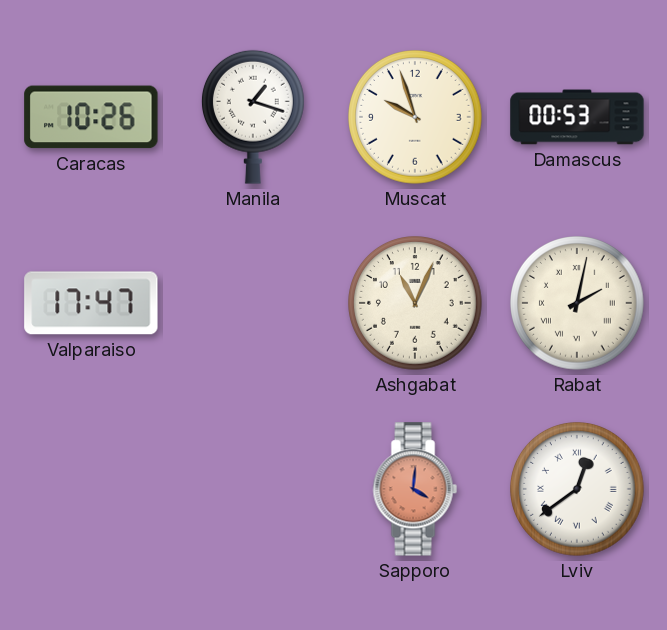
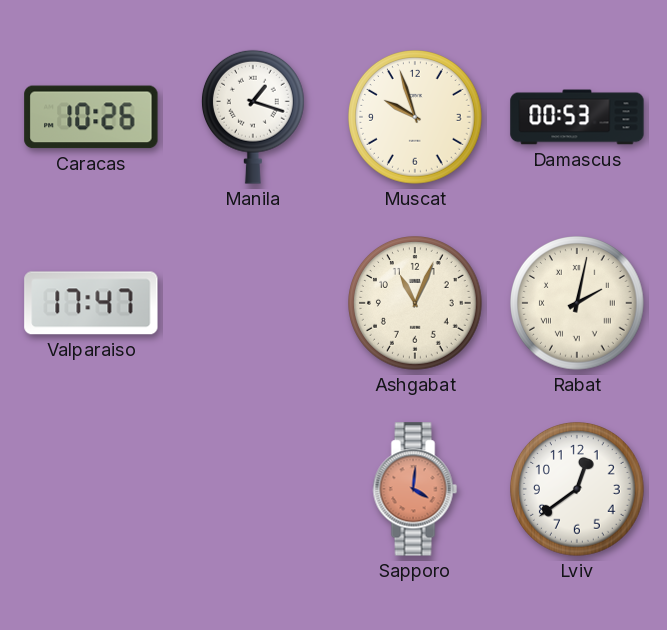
Lviv numerals: Roman -> Arabic (578, 490)
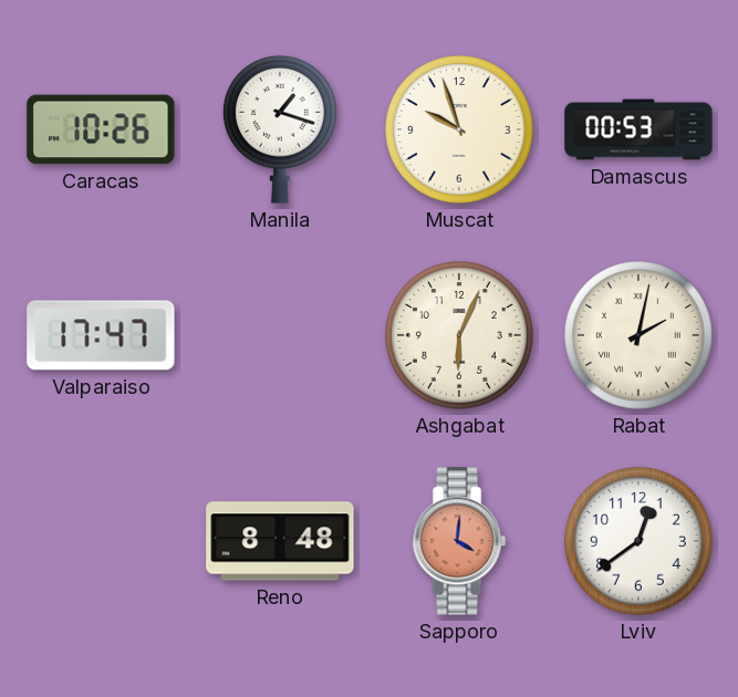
Ashgabat: 11:04 -> 6:04 (460, 336)
Reno: none -> 8:48 (280, 541)
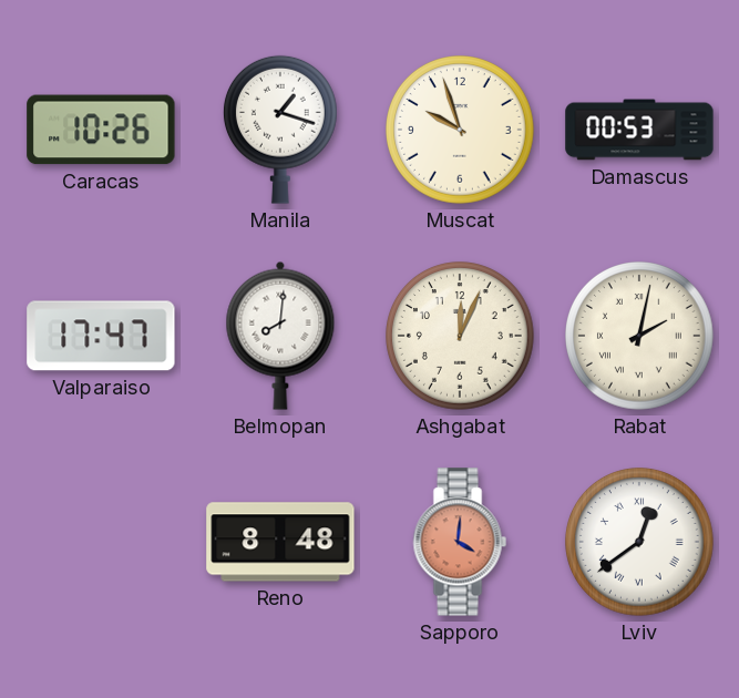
Belmopan: none -> 8:01 (280, 336)
Ashgabat: 6:04 -> 12:04 (461, 337)
Lviv numerals: Arabic -> Roman (640, 543)
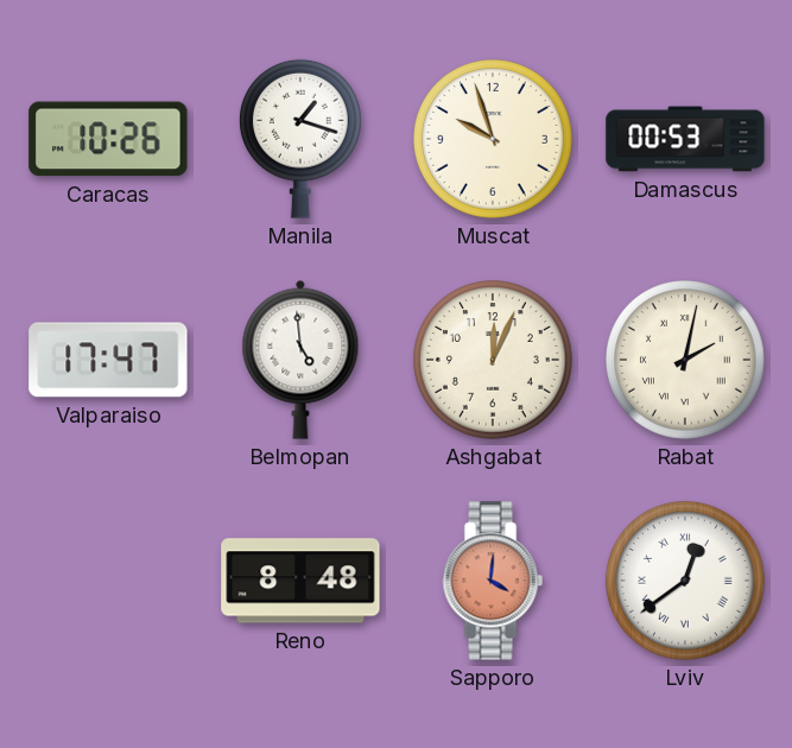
Belmopan: 8:01 -> 4:59 (300, 360)
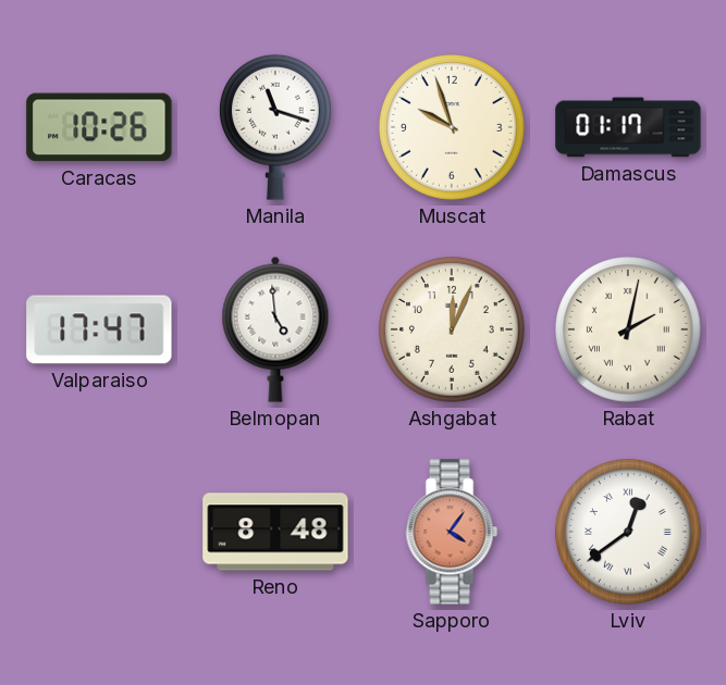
Manila: 1:18 -> 11:18 (275, 127)
Damascus: 00:53 -> 01:17 (628, 127)
Sapporo: 4:01 -> 4:06 (452, 532)
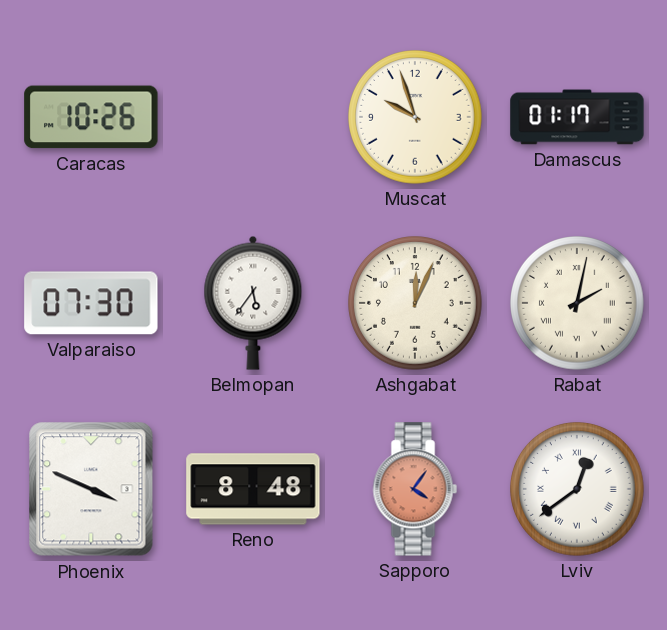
Manila: 11:18 -> none (275, 127)
Valparaiso: 17:47 -> 07:30 (91, 303)
Belmopan: 4:59 -> 5:36 (253, 303)
Phoenix: none -> 3:49 (91, 489)
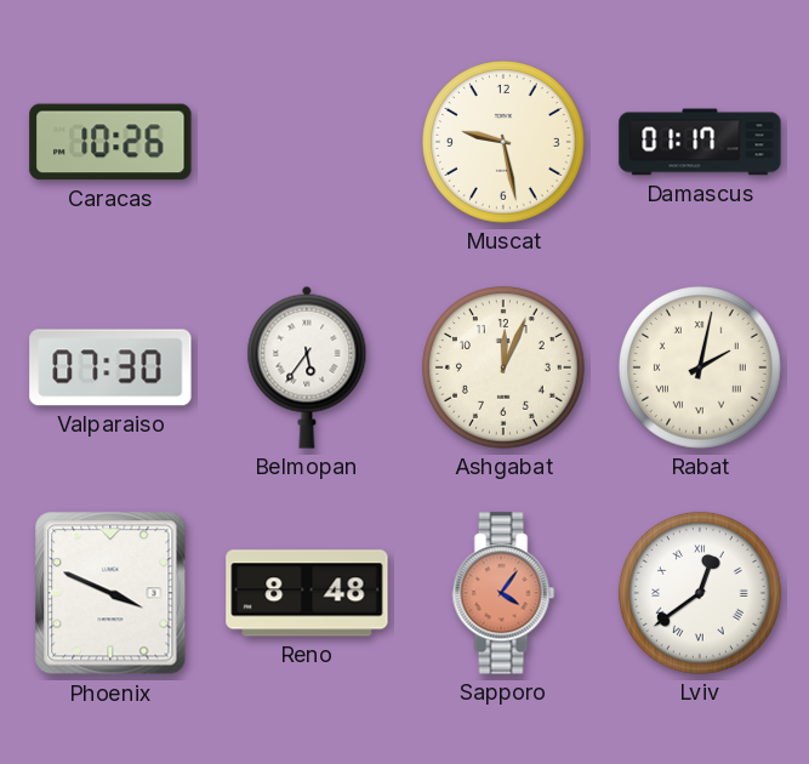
Muscat: 9:57 -> 9:28 (505, 143)
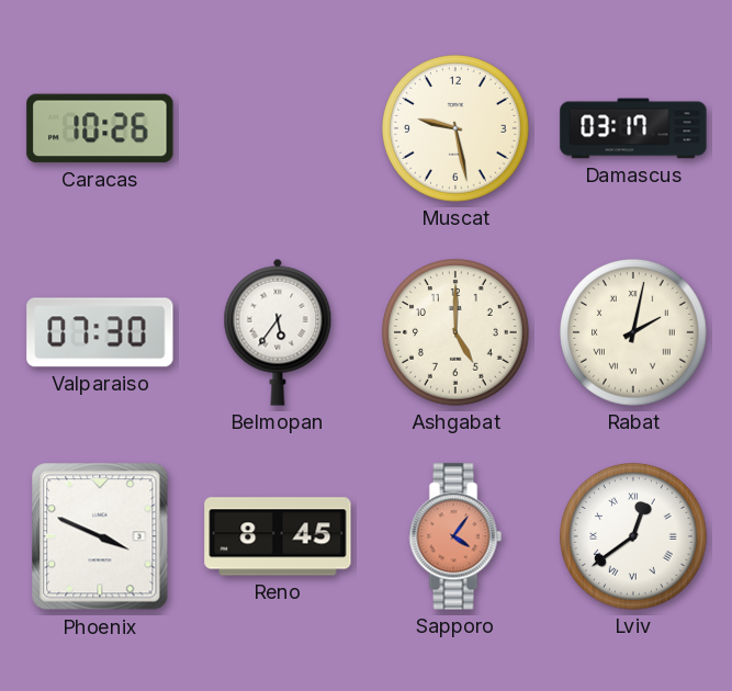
Damascus: 01:17 -> 03:17 (633, 128)
Ashgabat: 12:04 -> 5:00 (457, 333)
Reno: 8:48 -> 8:45 (278, 536)
